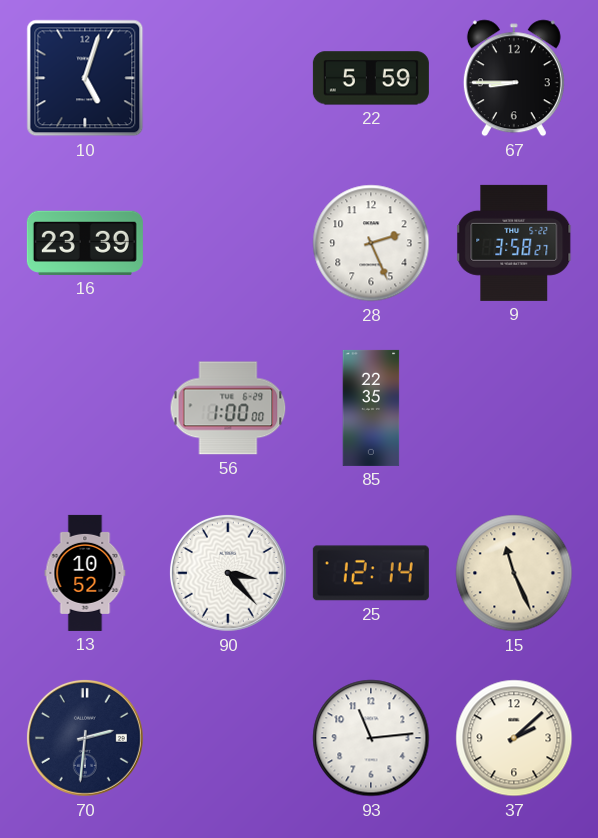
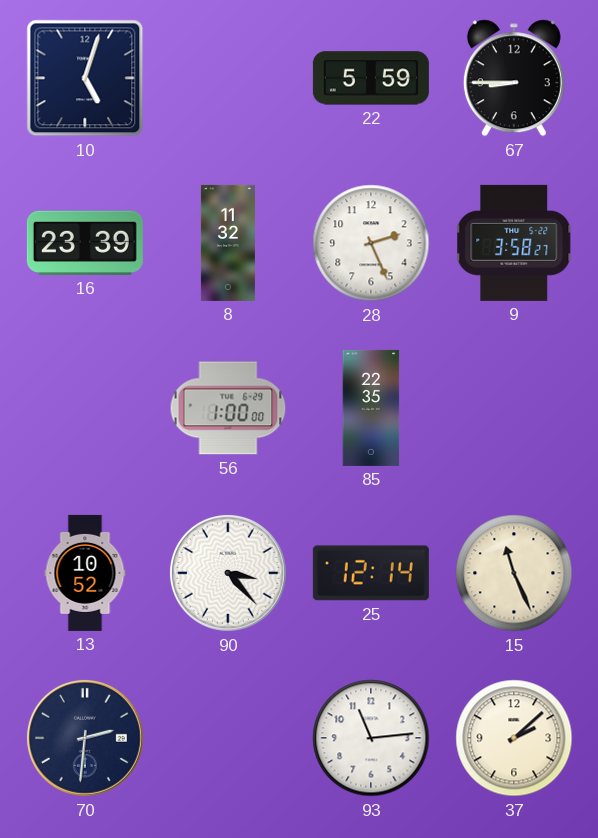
8: none -> 11:32 (228, 243)
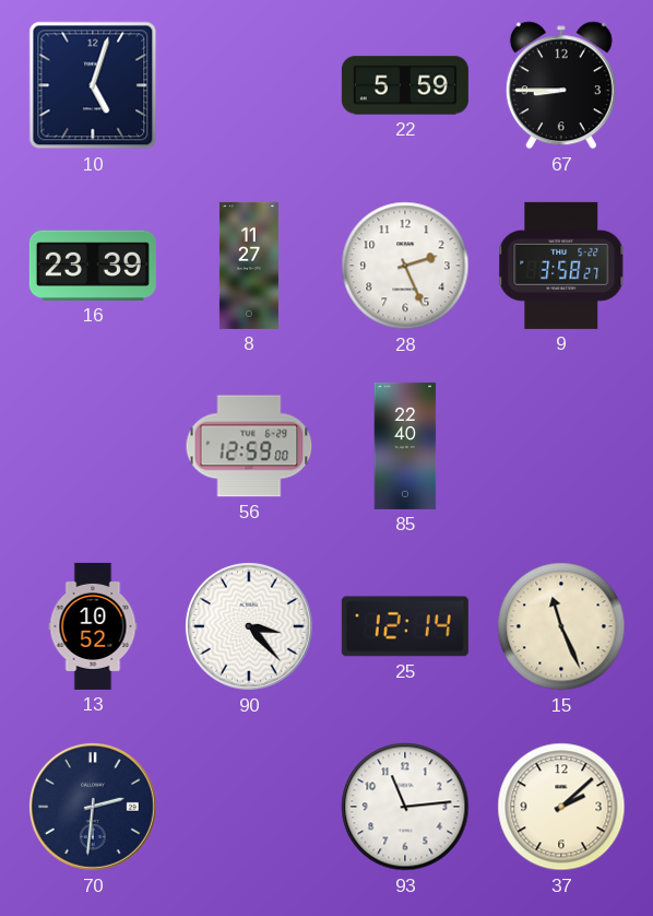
8: 11:32 -> 11:27 (249, 266)
56: 1:00 -> 12:59 (249, 446)
85: 22:35 -> 22:40 (405, 446)
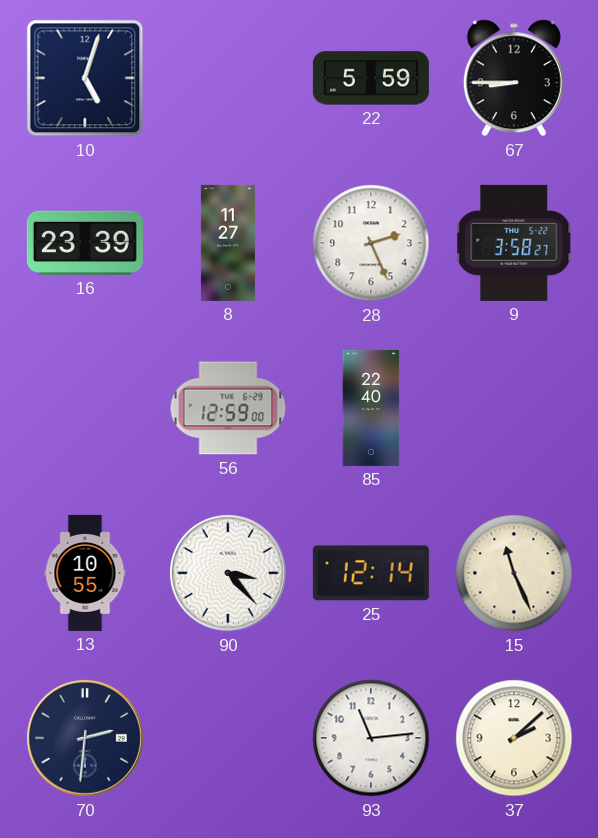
13: 10:52 -> 10:55 (85, 573)
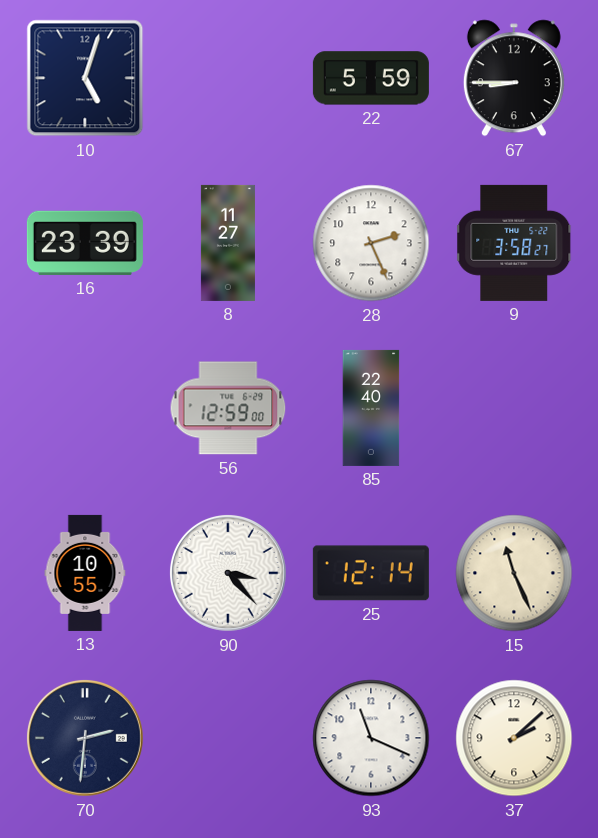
93: 11:14 -> 11:19 (371, 738)
